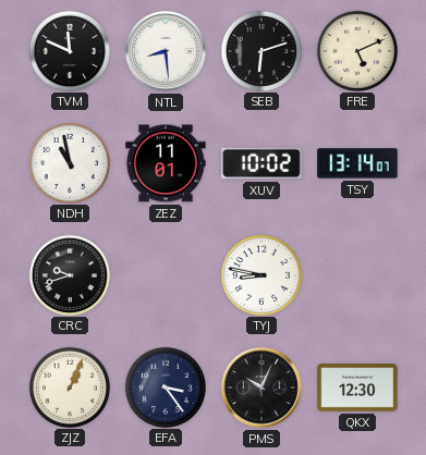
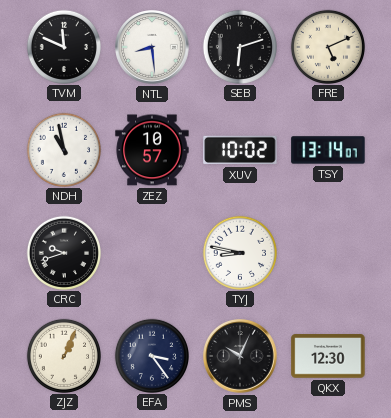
ZEZ: 11:01 -> 10:57 (152, 150)
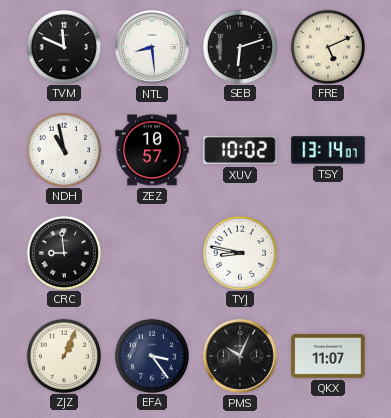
CRC: 9:42 -> 8:59 (63, 252)
QKX: 12:30 -> 11:07 (328, 356)
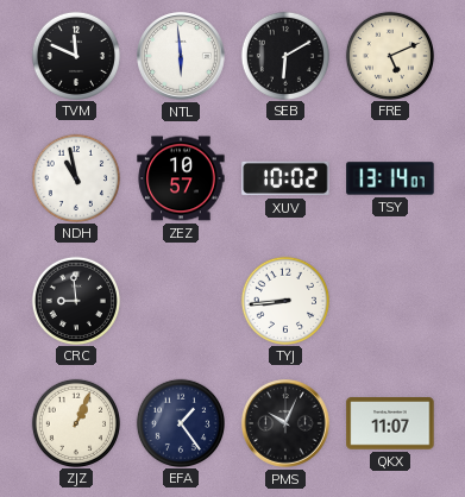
NTL: 8:29 -> 5:59 (181, 56)
SEB: 6:12 -> 6:10 (284, 55)
TYJ: 8:47 -> 8:44 (284, 300)
EFA: 3:24 -> 1:24 (180, 422)
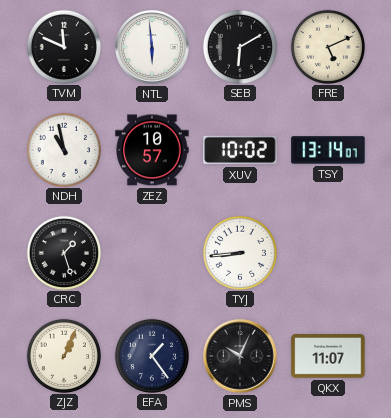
CRC: 8:59 -> 1:27 (63, 252)
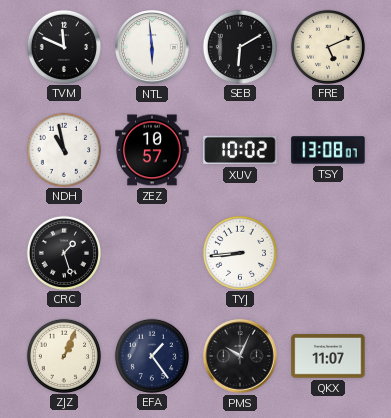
TSY: 13:14 -> 13:08 (328, 150)
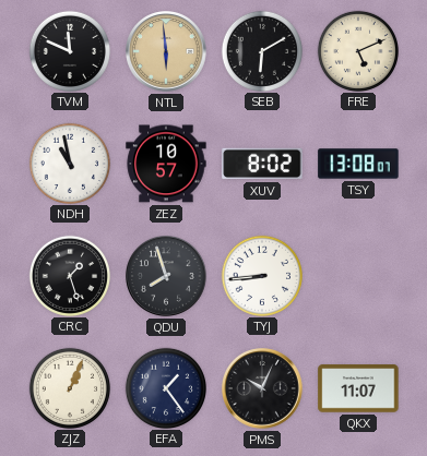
NTL dial: white -> champagne (166, 51)
XUV: 10:02 -> 8:02 (262, 164)
QDU: none -> 7:57 (166, 276)
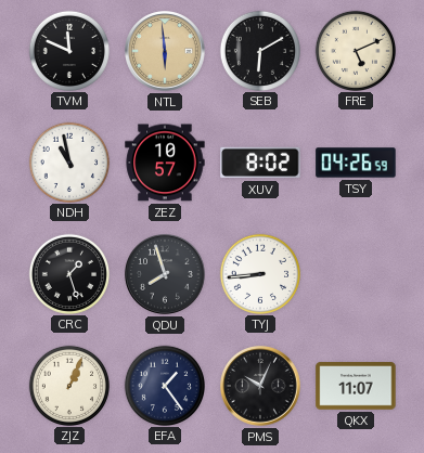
TSY: 13:08 -> 04:26 (356, 163)
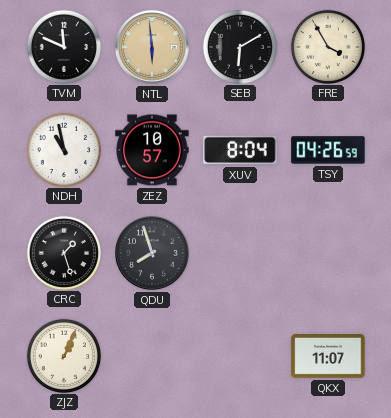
FRE: 5:11 -> 3:55 (327, 46)
XUV: 8:02 -> 8:04 (240, 150)
TYJ: 8:44 -> none (259, 273)
EFA: 1:24 -> none (164, 385)
PMS: 10:04 -> none (260, 386)
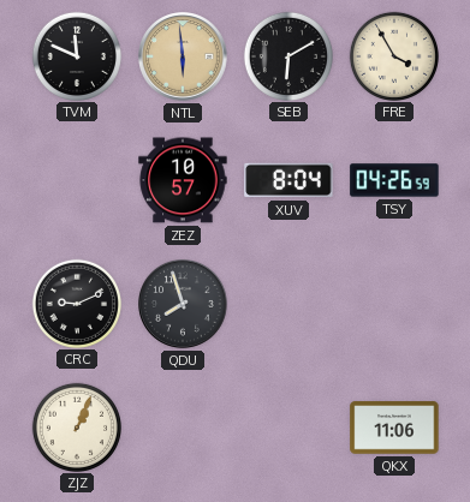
NDH: 10:58 -> none (63, 149)
CRC: 1:27 -> 9:11 (76, 303)
QKX: 11:07 -> 11:06 (394, 428)
